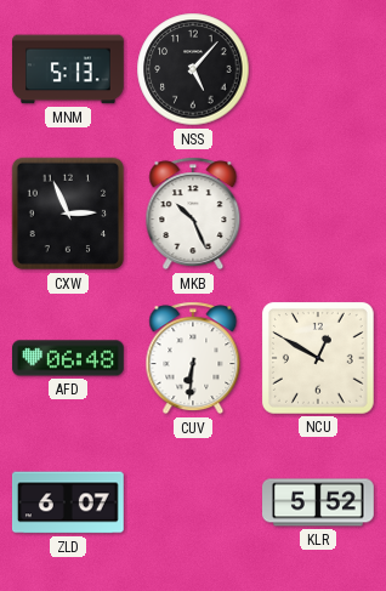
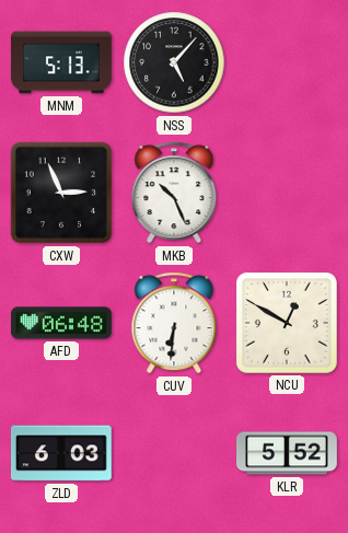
ZLD: 6:07 -> 6:03 (61, 453)
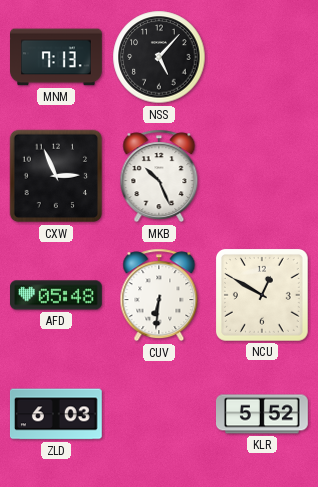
MNM: 5:13 -> 7:13 (57, 57)
AFD: 06:48 -> 05:48 (57, 295)
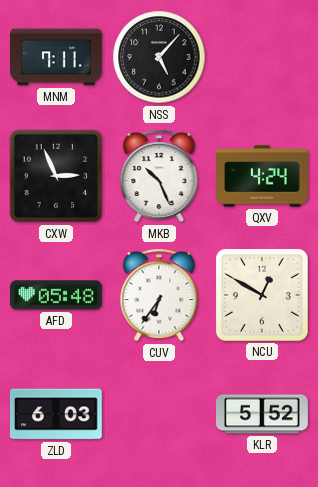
MNM: 7:13 -> 7:11 (57, 57)
QXV: none -> 4:24 (262, 176)
CUV: 6:31 -> 6:36 (159, 295)
